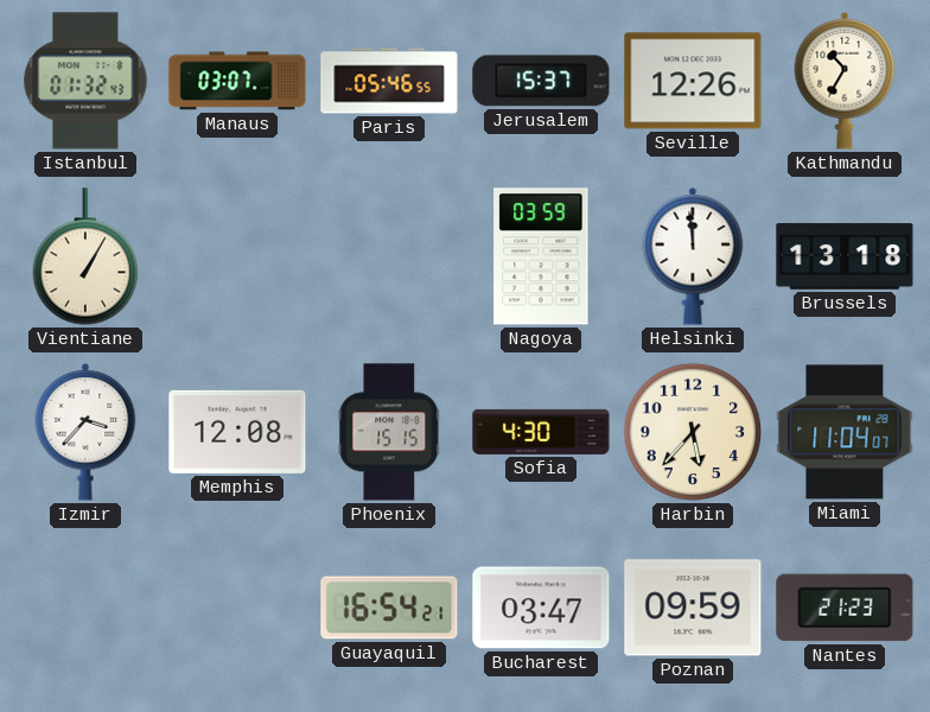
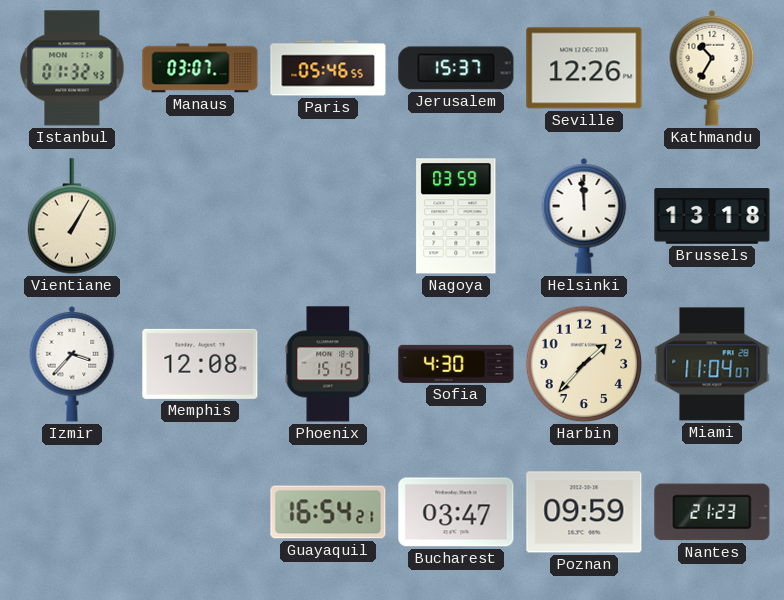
Harbin: 5:37 -> 1:37 (584, 364)
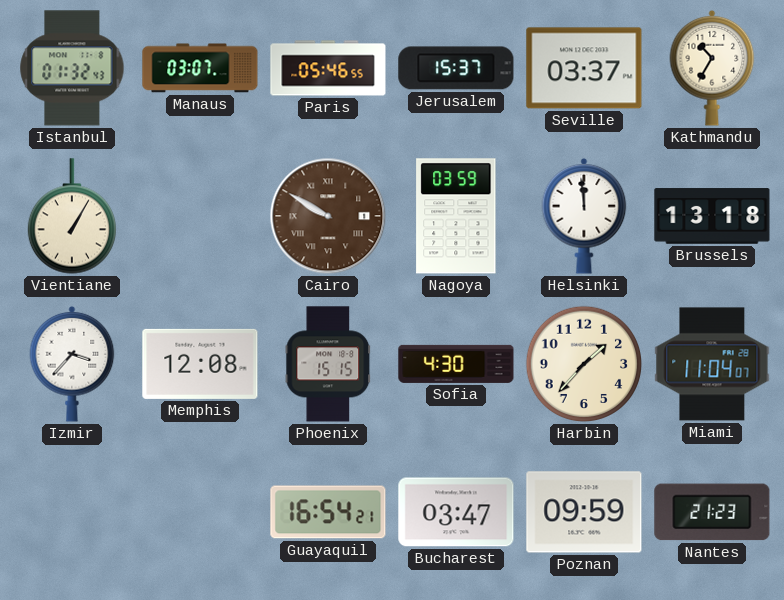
Seville: 12:26 -> 03:37 (584, 68)
Cairo: none -> 9:50 (328, 216)
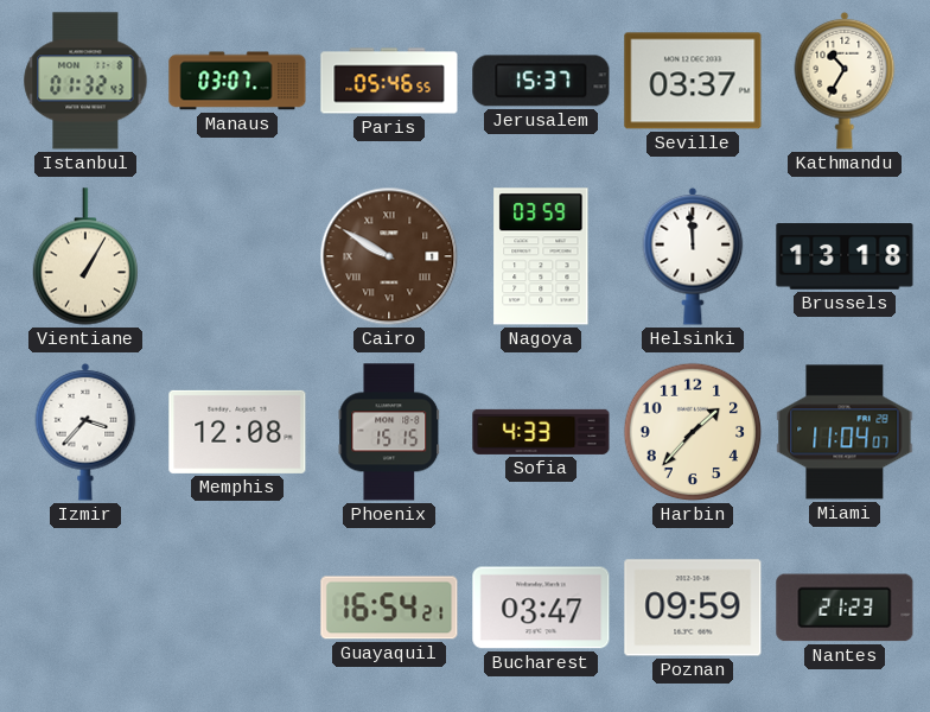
Sofia: 4:30 -> 4:33 (541, 432)
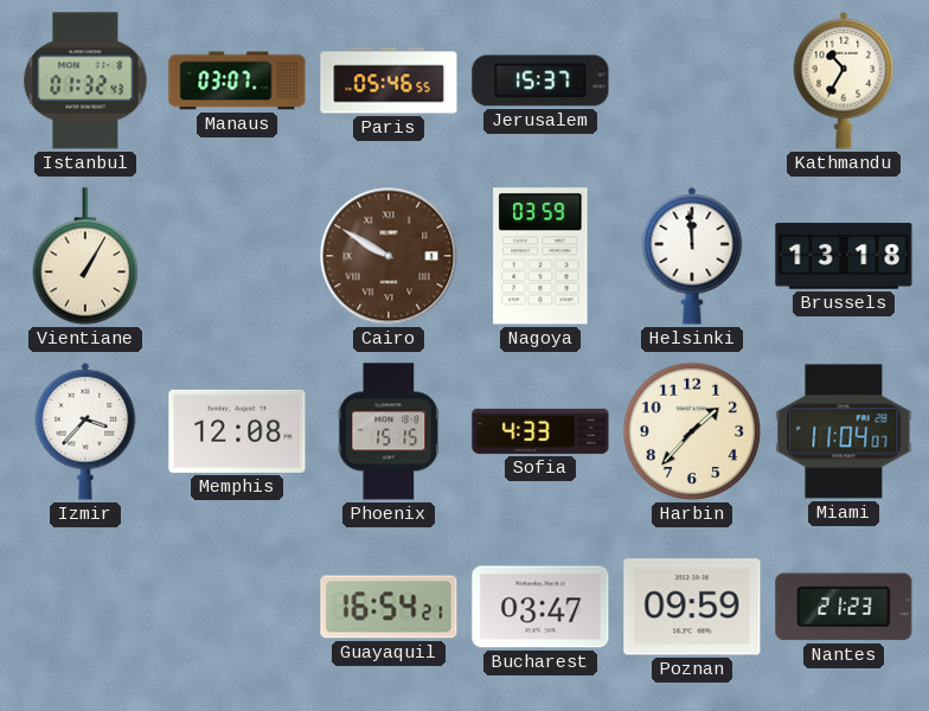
Seville: 03:37 -> none (693, 81)
